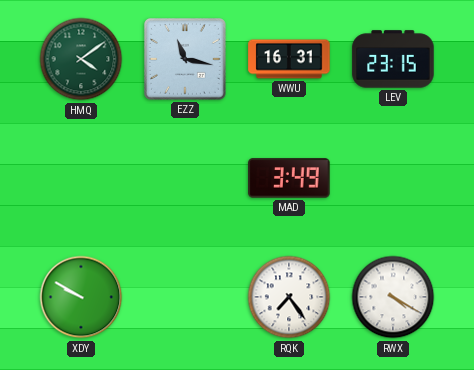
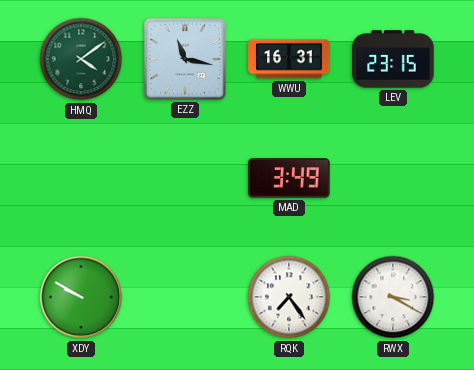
RWX: 4:20 -> 3:20 (393, 297)
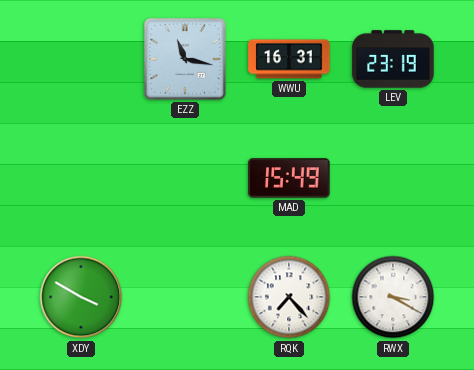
HMQ: 4:09 -> none (81, 59)
LEV: 23:15 -> 23:19 (393, 59)
MAD: 3:49 -> 15:49 (289, 178)
XDY: 9:50 -> 3:50 (81, 297)
RQK: 7:24 -> 7:23 (289, 297)
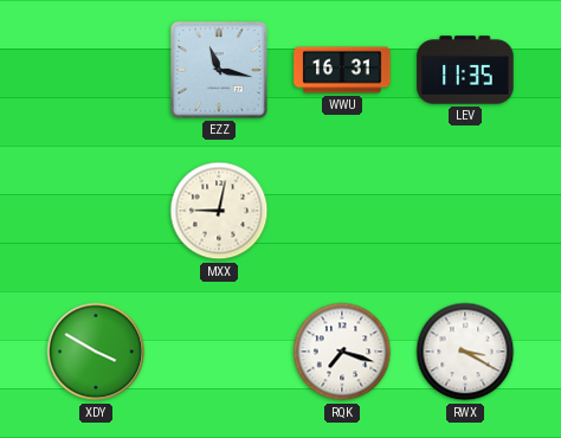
LEV: 23:19 -> 11:35 (465, 70)
MXX: none -> 9:02 (219, 211)
MAD: 15:49 -> none (289, 178)
RQK: 7:23 -> 7:18 (342, 352)
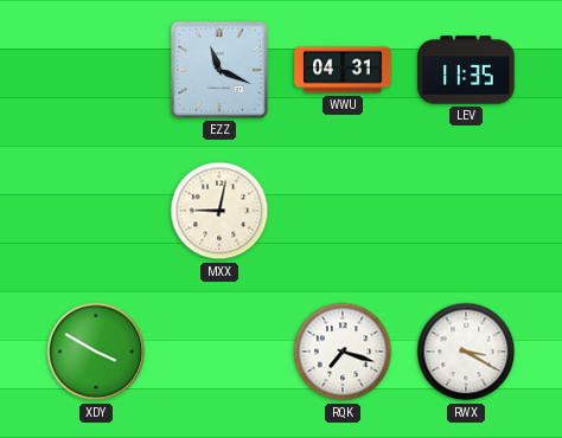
EZZ: 11:17 -> 11:19 (221, 71)
WWU: 16:31 -> 04:31 (343, 70)
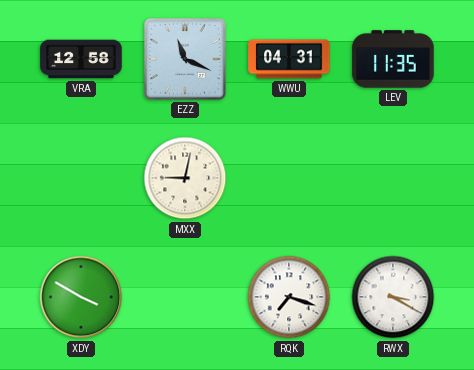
VRA: none -> 12:58 (81, 59)
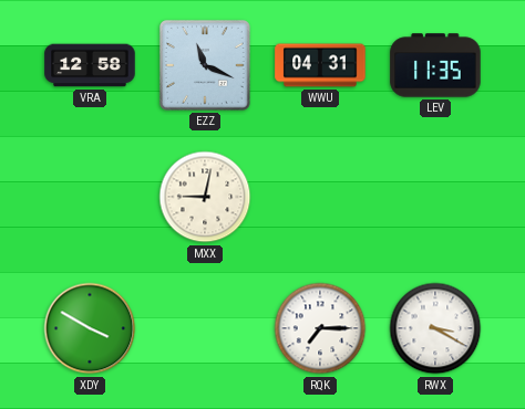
RQK: 7:18 -> 7:15 (320, 328)
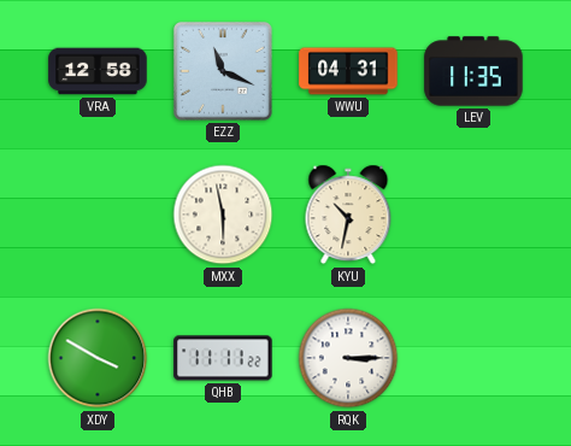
MXX: 9:02 -> 5:58 (223, 215)
KYU: none -> 10:32 (348, 215)
QHB: none -> 11:11 (223, 358)
RQK: 7:15 -> 3:15 (348, 358)
RWX: 3:20 -> none (435, 328)
